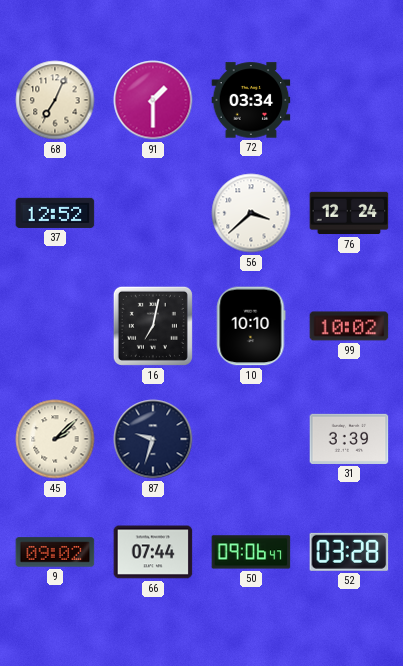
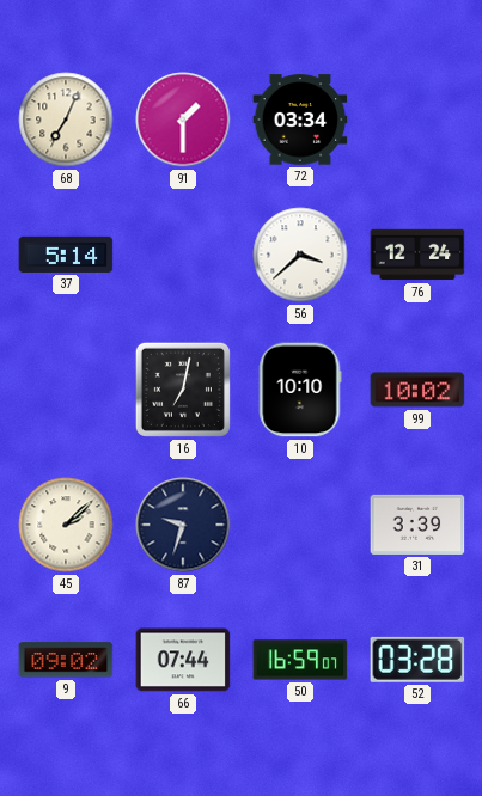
37: 12:52 -> 5:14 (66, 255)
50: 09:06 -> 16:59 (300, 660)
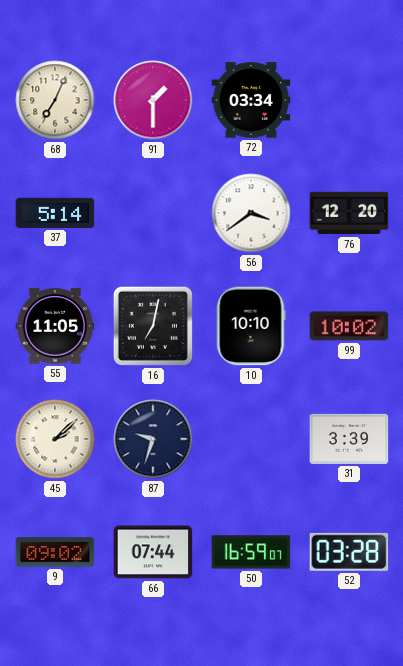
56: 3:38 -> 3:39 (251, 213)
76: 12:24 -> 12:20 (349, 213)
55: none -> 11:05 (55, 326)
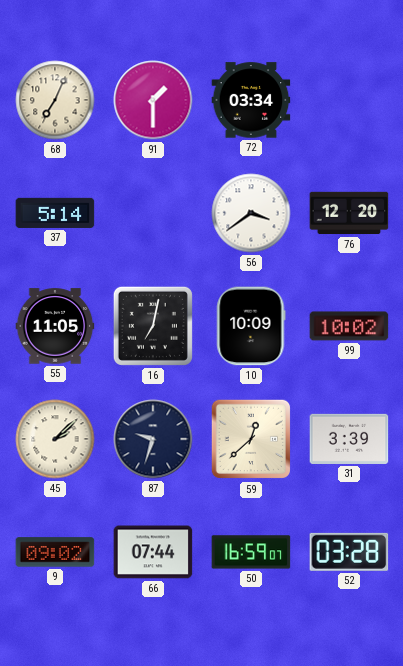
10: 10:10 -> 10:09 (251, 326)
59: none -> 12:38 (251, 439)
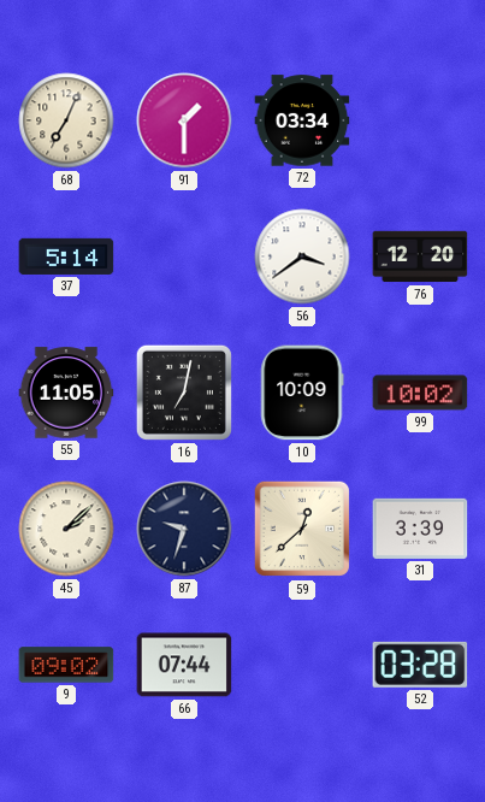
50: 16:59 -> none (251, 552)
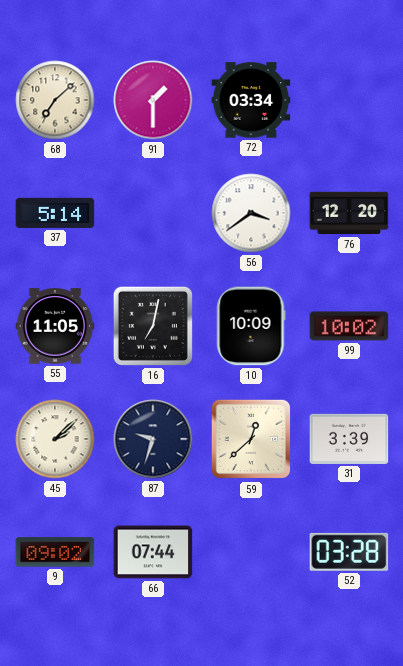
68: 7:04 -> 7:08 (55, 100)
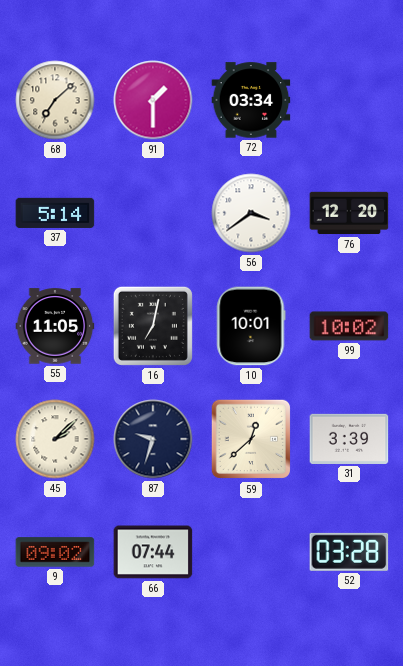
10: 10:09 -> 10:01 (251, 326)
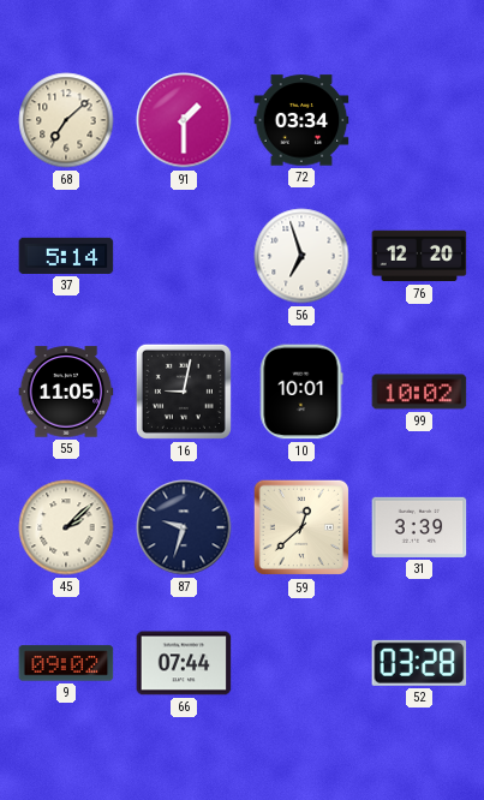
56: 3:39 -> 6:57 (301, 256)
16: 7:02 -> 9:02 (184, 392)
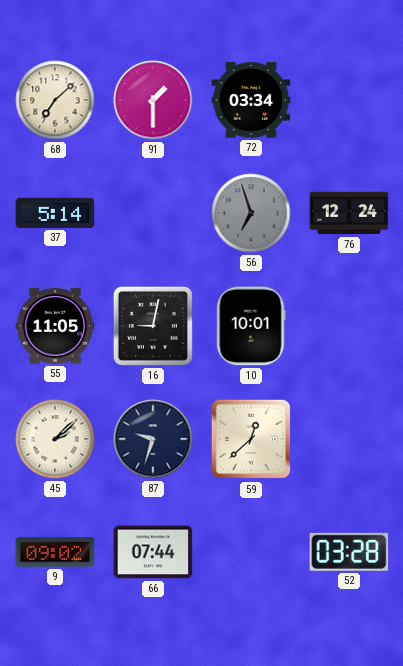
56 dial: white -> grey (251, 213)
76: 12:20 -> 12:24 (349, 213)
99: 10:02 -> none (419, 392)
31: 3:39 -> none (419, 527)
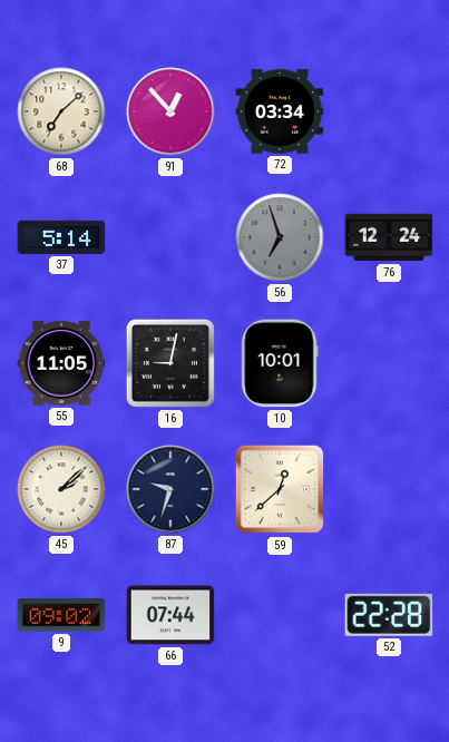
91: 1:30 -> 12:53 (170, 111)
52: 03:28 -> 22:28 (389, 615)
